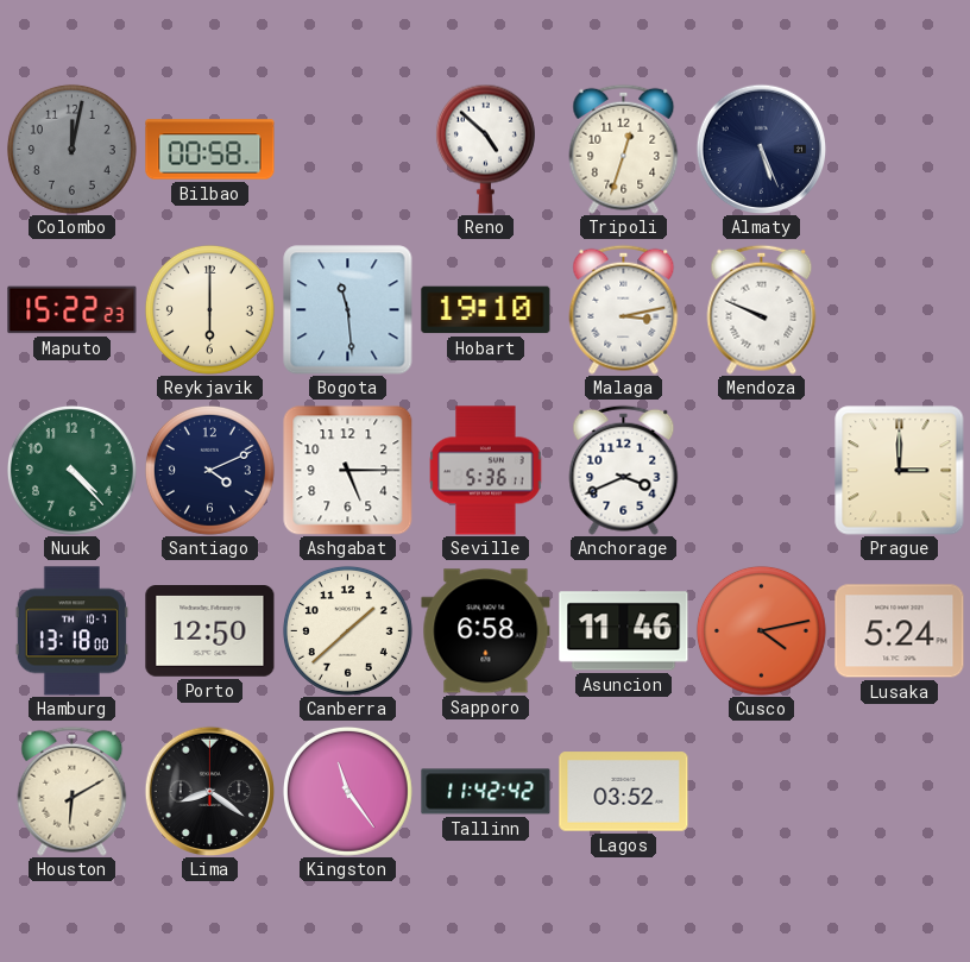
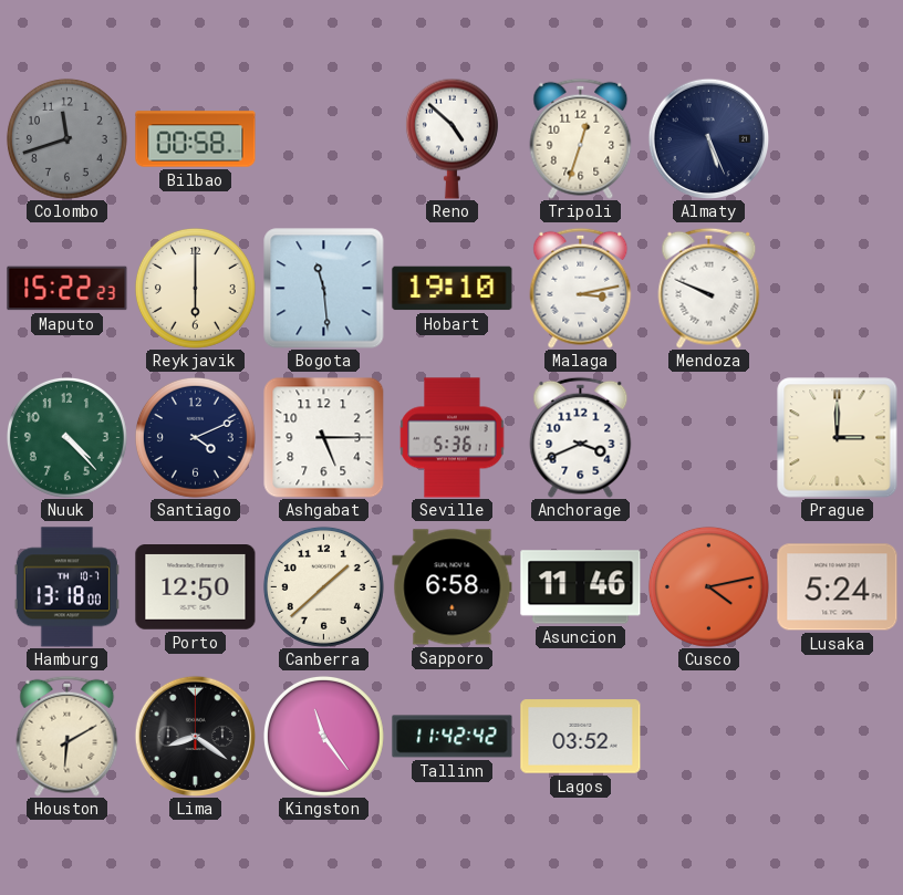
Colombo: 12:02 -> 11:42 (66, 138)
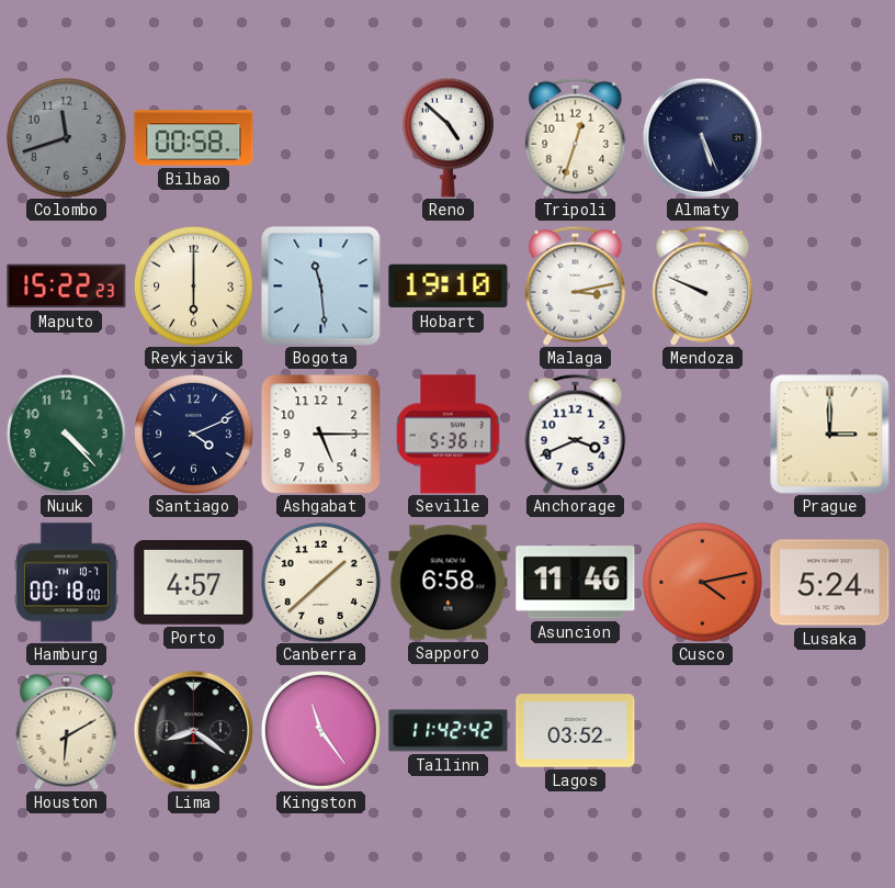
Hamburg: 13:18 -> 00:18 (66, 583)
Porto: 12:50 -> 4:57 (194, 583)
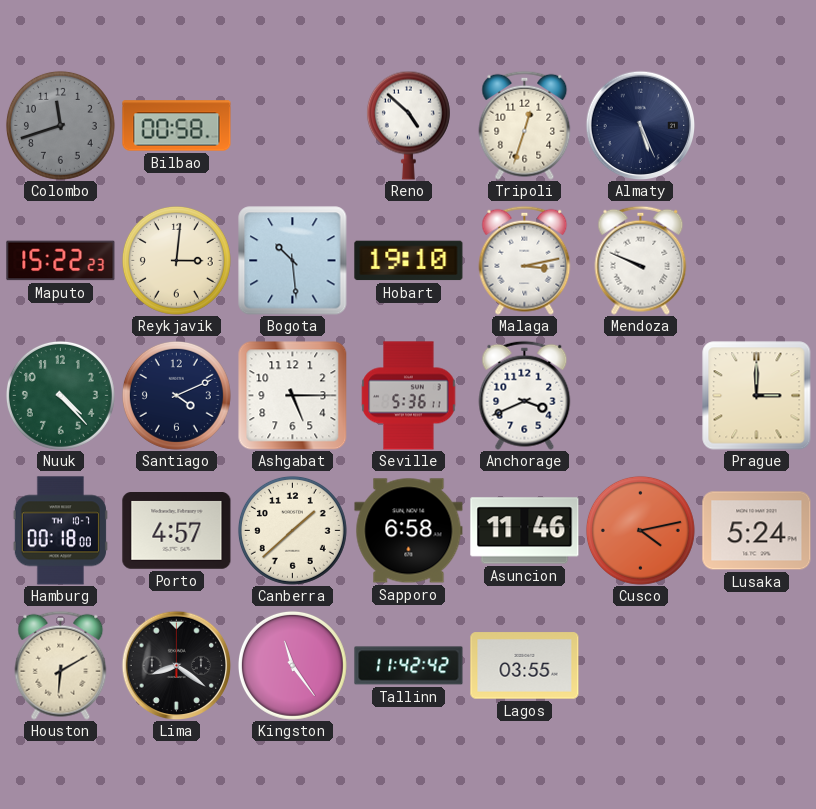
Reykjavik: 6:00 -> 3:01 (176, 260)
Bogota: 11:29 -> 10:29 (293, 261)
Lagos: 03:52 -> 03:55 (525, 666)
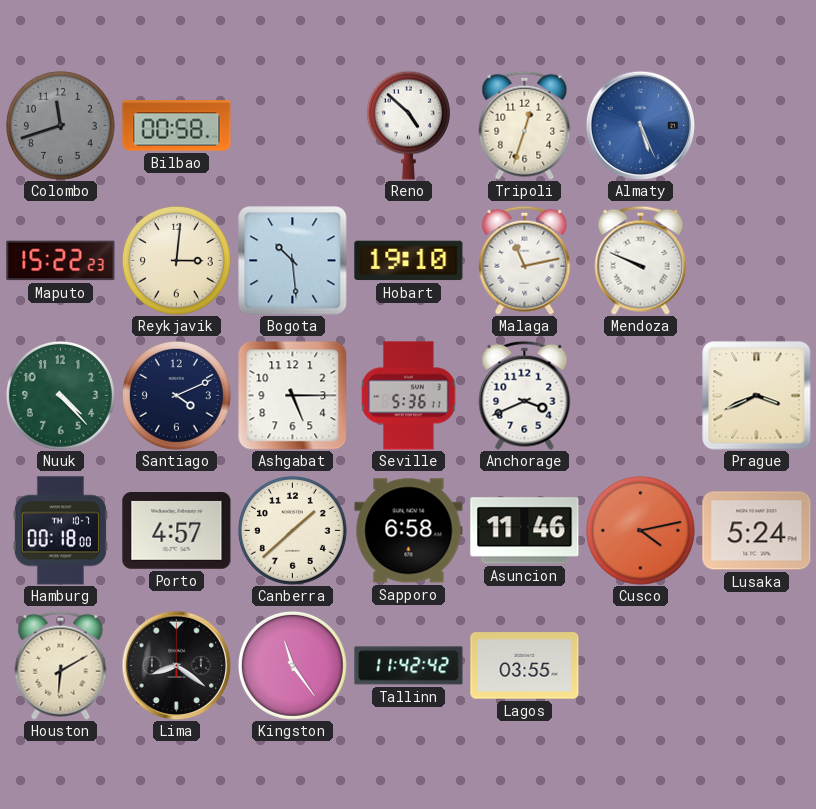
Almaty dial: navy -> blue (640, 125)
Malaga: 3:13 -> 11:13 (525, 260)
Prague: 3:00 -> 3:41 (757, 396)
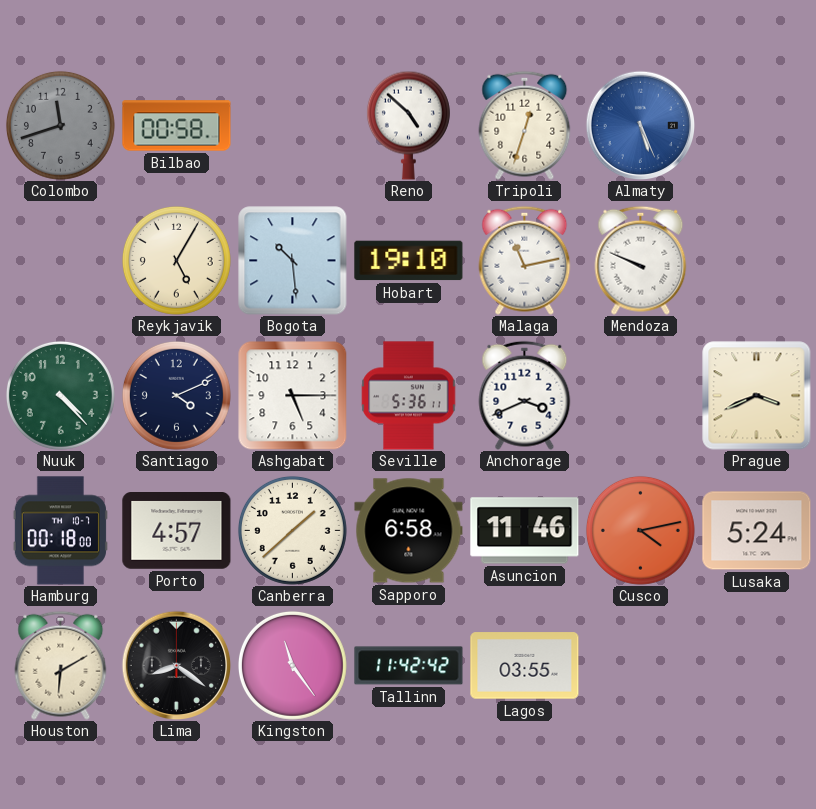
Maputo: 15:22 -> none (61, 261)
Reykjavik: 3:01 -> 5:05 (176, 260)
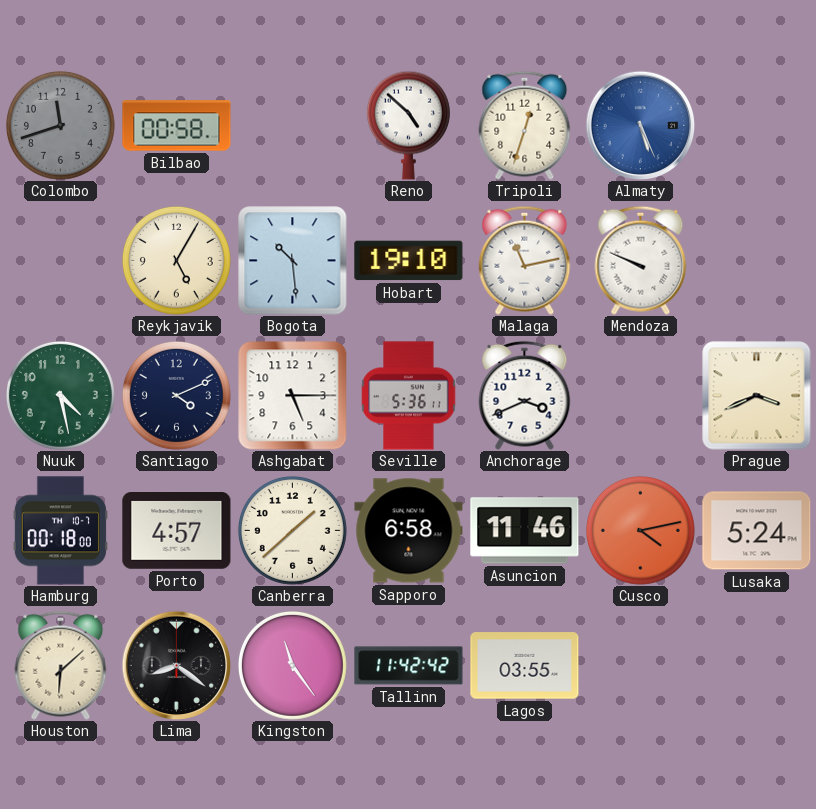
Nuuk: 4:23 -> 4:28 (60, 395)
Houston: 6:10 -> 6:08 (61, 665)
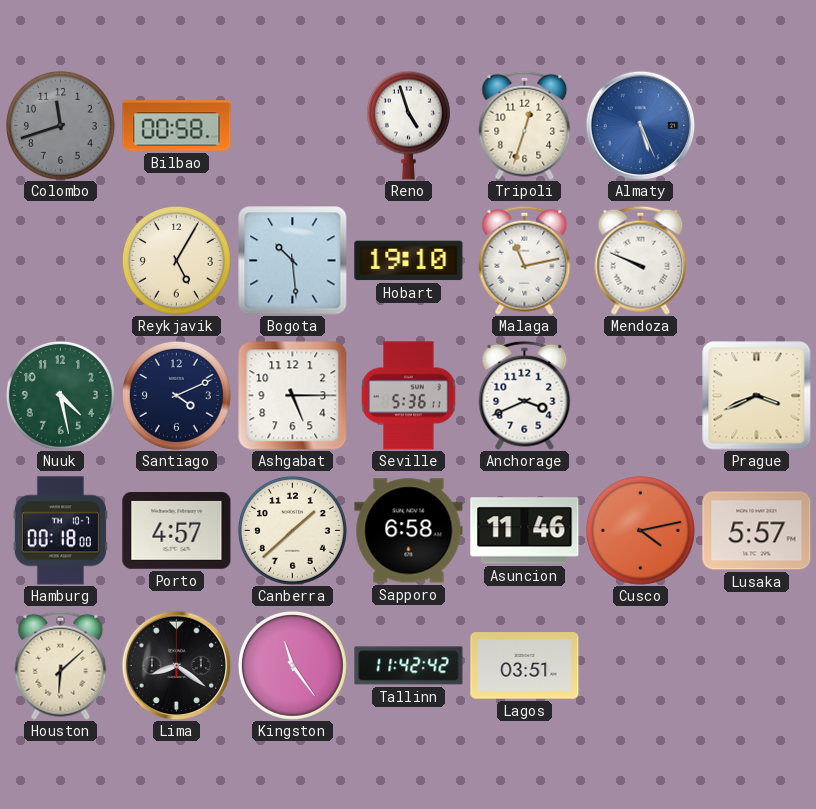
Reno: 4:52 -> 4:57 (408, 125)
Lusaka: 5:24 -> 5:57 (757, 531)
Lagos: 03:55 -> 03:51 (525, 666)
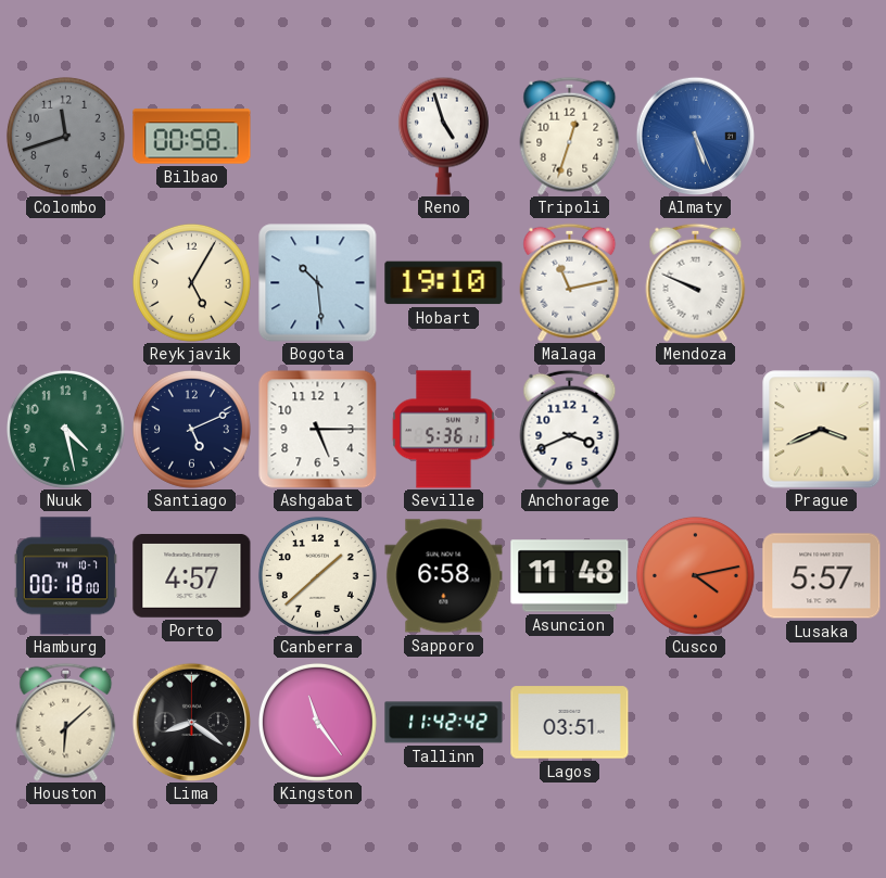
Santiago: 4:11 -> 5:11 (191, 429)
Asuncion: 11:46 -> 11:48 (570, 576)
